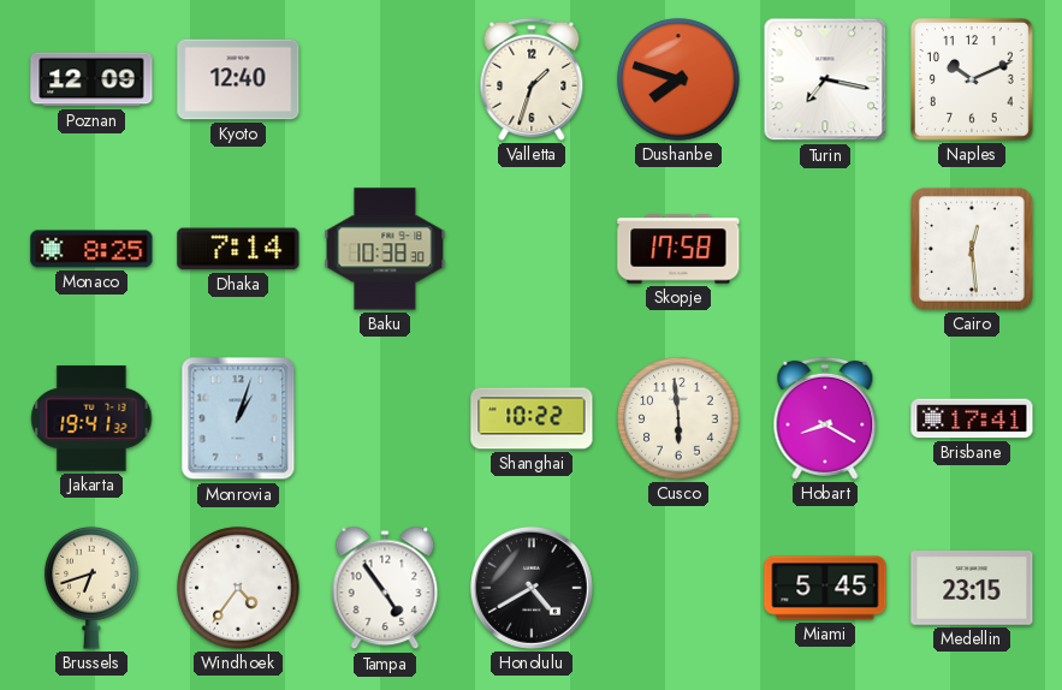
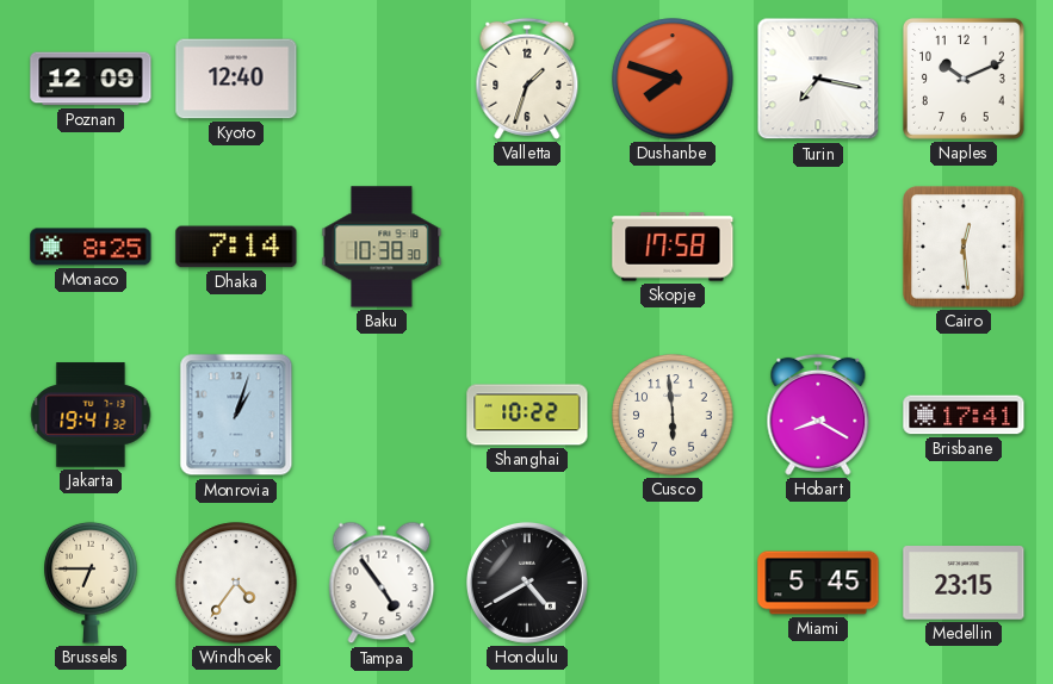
Brussels: 6:42 -> 6:45 (91, 583)
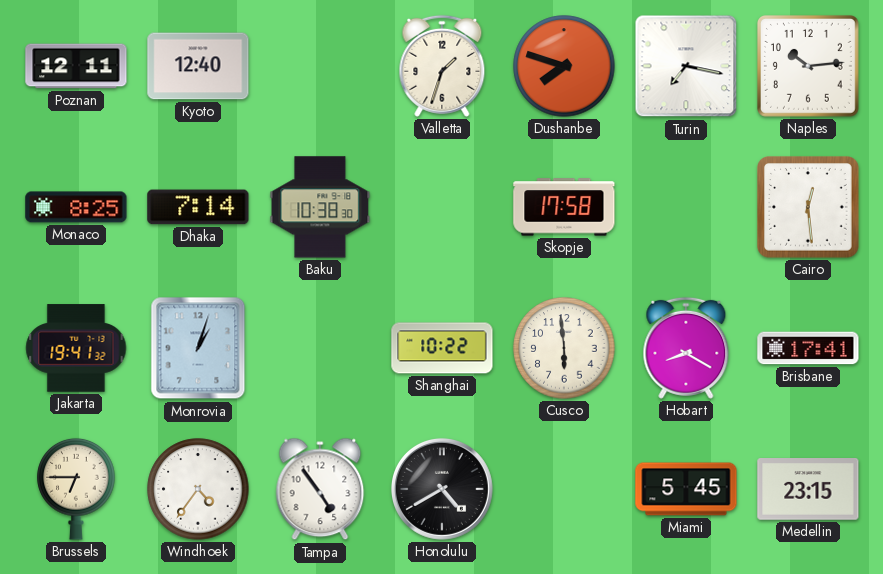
Poznan: 12:09 -> 12:11 (76, 66)
Naples: 10:11 -> 10:14 (809, 67)
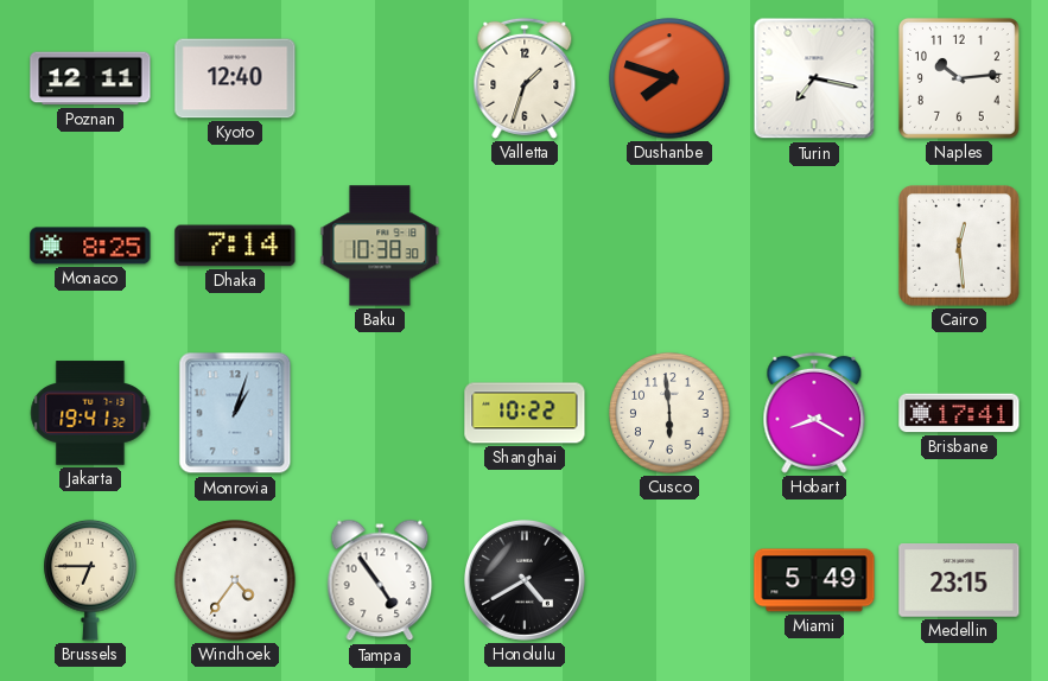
Skopje: 17:58 -> none (564, 207)
Miami: 5:45 -> 5:49 (814, 580)
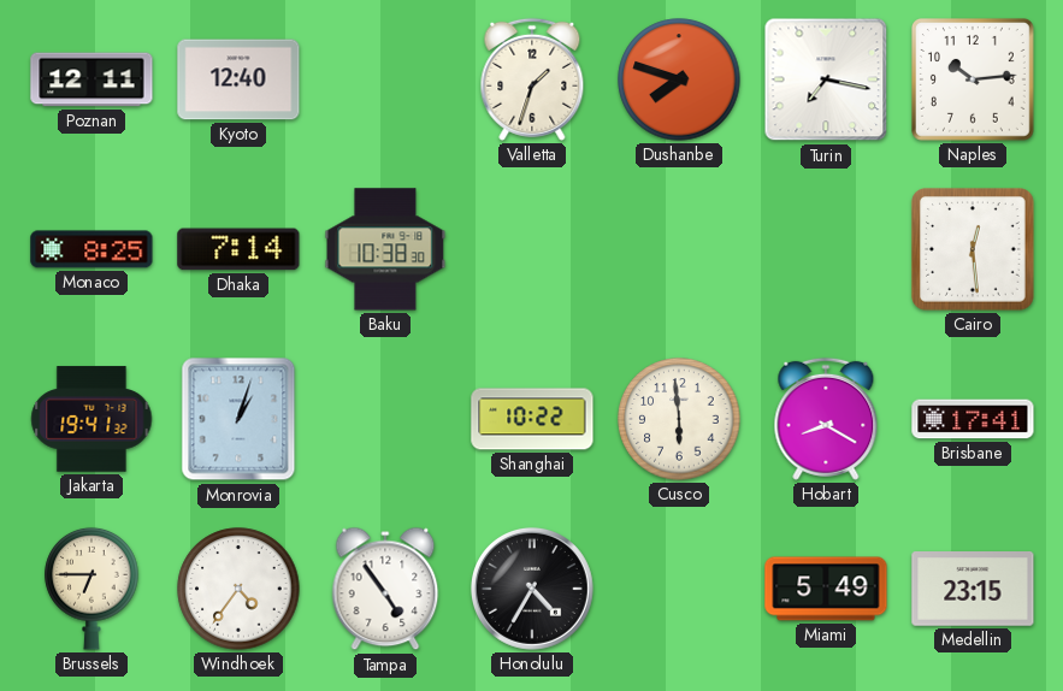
Honolulu: 4:40 -> 4:35 (532, 589)
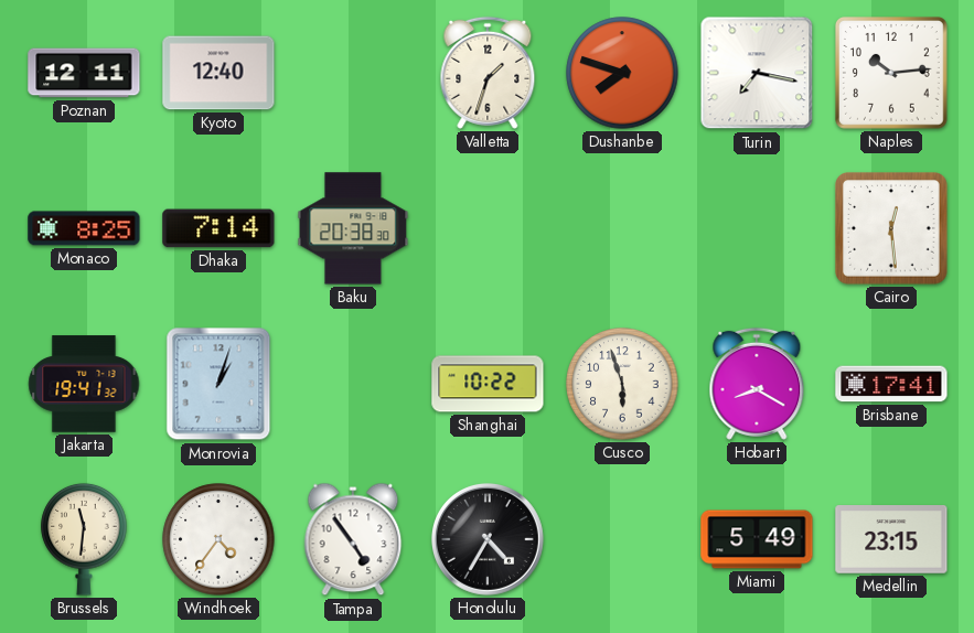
Baku: 10:38 -> 20:38 (353, 228)
Cusco: 5:59 -> 5:57 (622, 384)
Brussels: 6:45 -> 11:31 (84, 539)
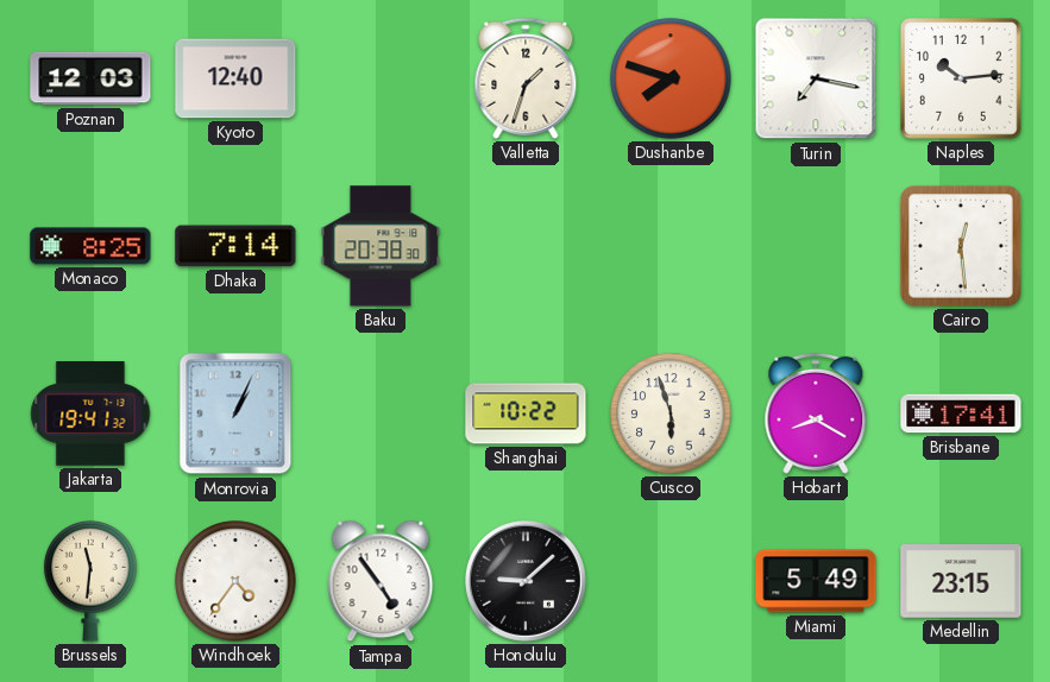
Poznan: 12:11 -> 12:03 (90, 78)
Monrovia: 1:03 -> 1:04 (235, 413)
Honolulu: 4:35 -> 9:08 (526, 581)
